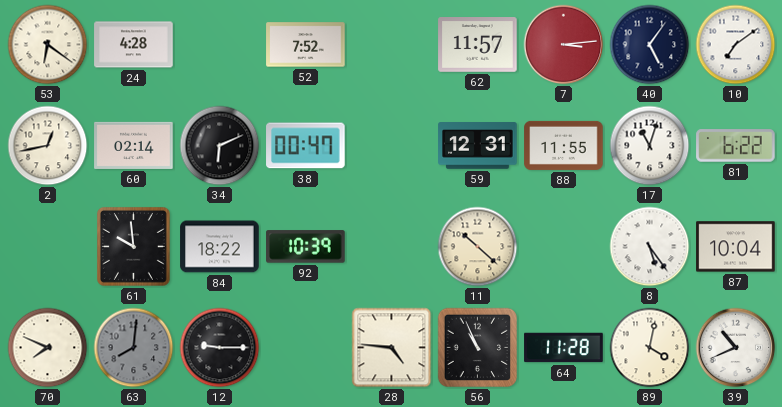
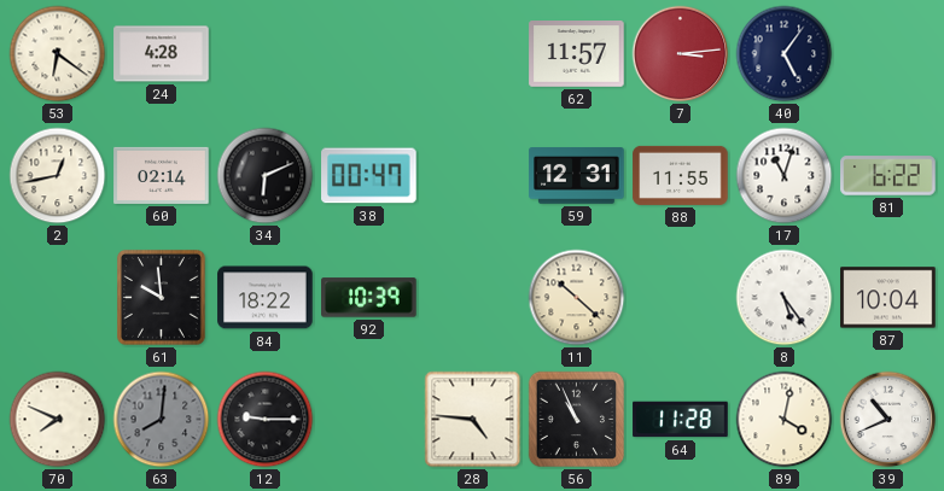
52: 7:52 -> none (306, 45)
10: 7:09 -> none (736, 45)
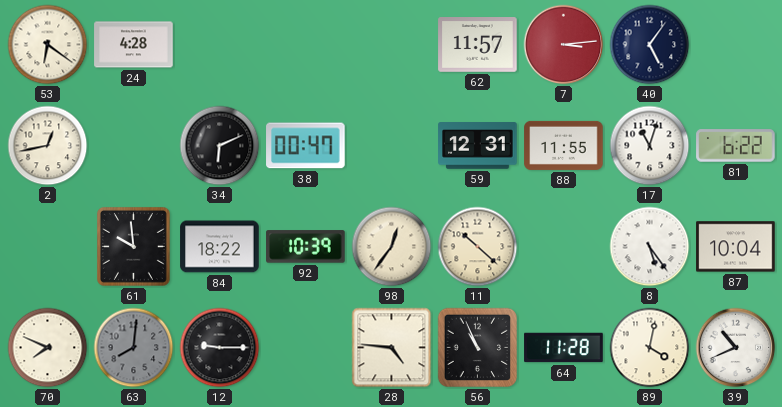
60: 02:14 -> none (162, 175)
98: none -> 12:36 (392, 247)
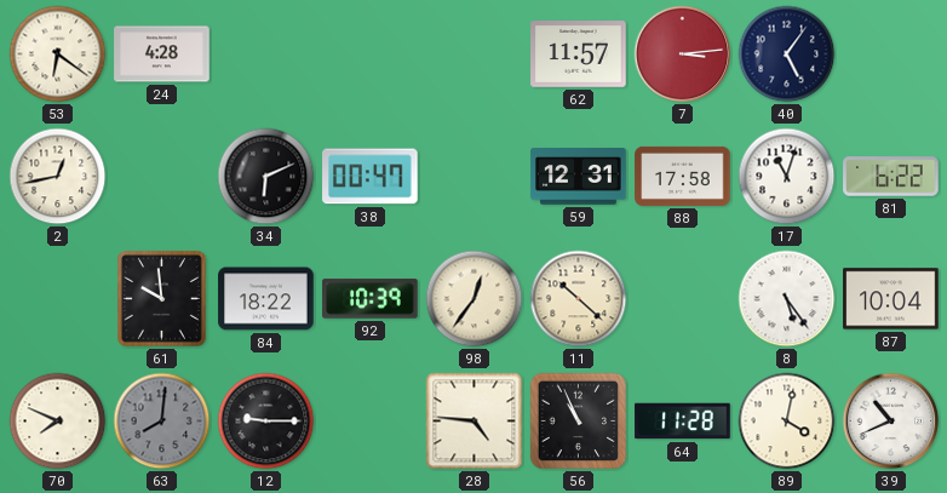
88: 11:55 -> 17:58 (683, 176)
